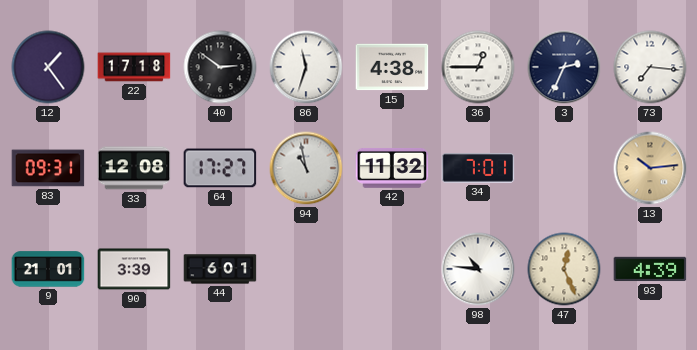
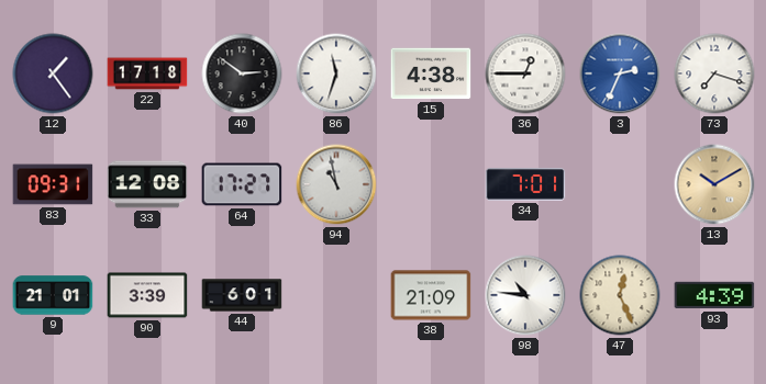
3 dial: navy -> blue (620, 74)
73: 7:16 -> 7:18 (714, 74)
42: 11:32 -> none (392, 168)
13: 10:14 -> 10:10 (714, 184)
38: none -> 21:09 (431, 295)
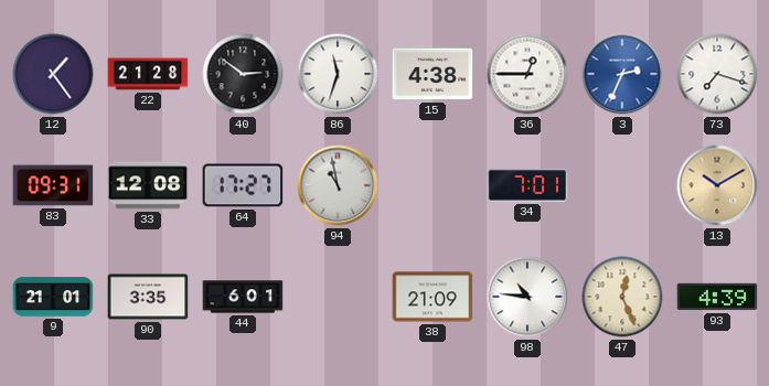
22: 17:18 -> 21:28 (148, 74)
90: 3:39 -> 3:35 (148, 297)
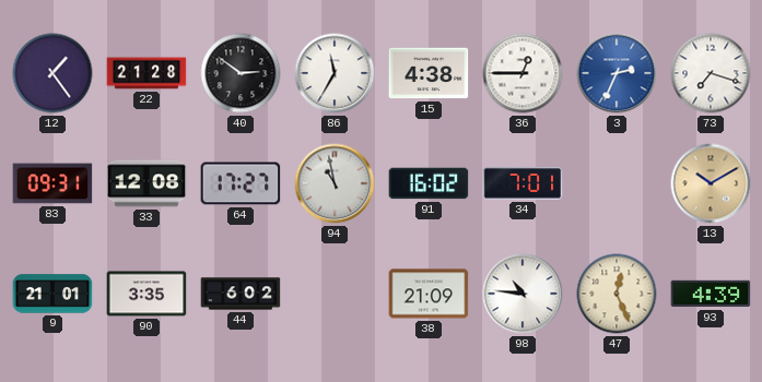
86: 11:33 -> 11:35 (335, 73)
91: none -> 16:02 (429, 183)
44: 6:01 -> 6:02 (241, 294)
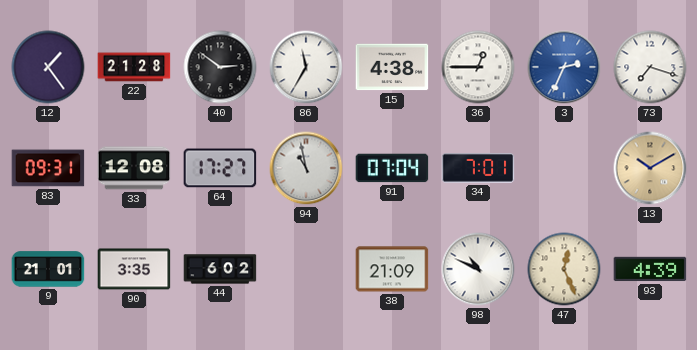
91: 16:02 -> 07:04 (392, 168)
98: 10:46 -> 10:49 (478, 269)
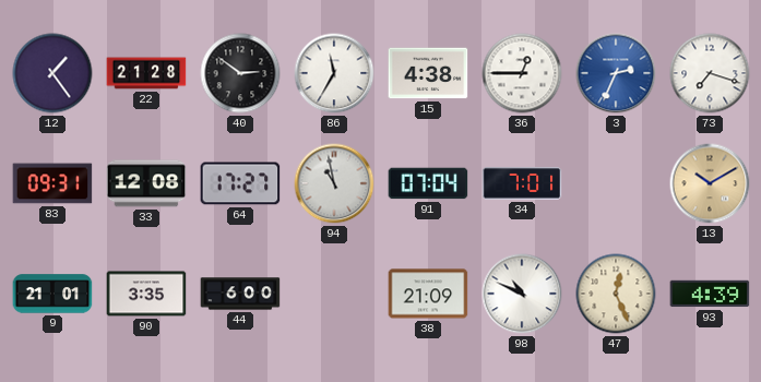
44: 6:02 -> 6:00 (240, 294)
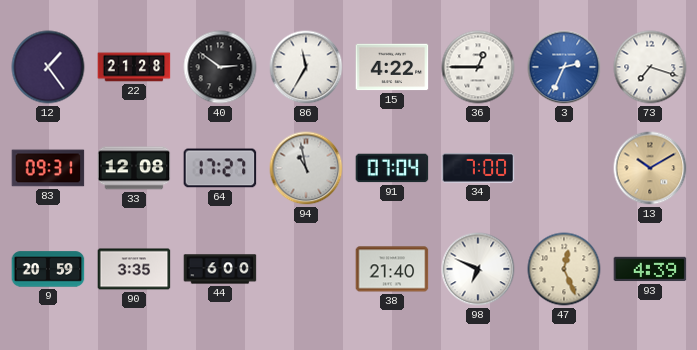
15: 4:38 -> 4:22 (392, 67)
34: 7:01 -> 7:00 (478, 168)
9: 21:01 -> 20:59 (48, 269)
38: 21:09 -> 21:40 (392, 269)
98: 10:49 -> 6:49 (478, 269)
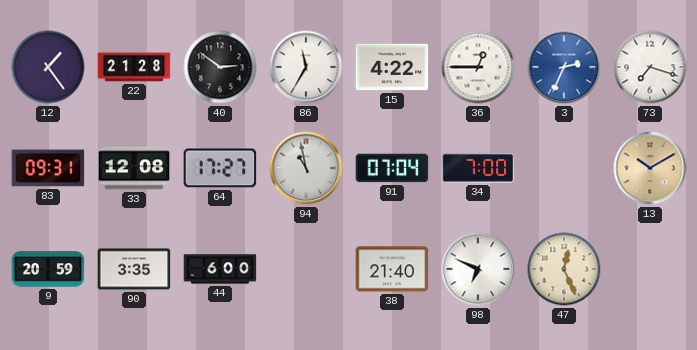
93: 4:39 -> none (650, 269)
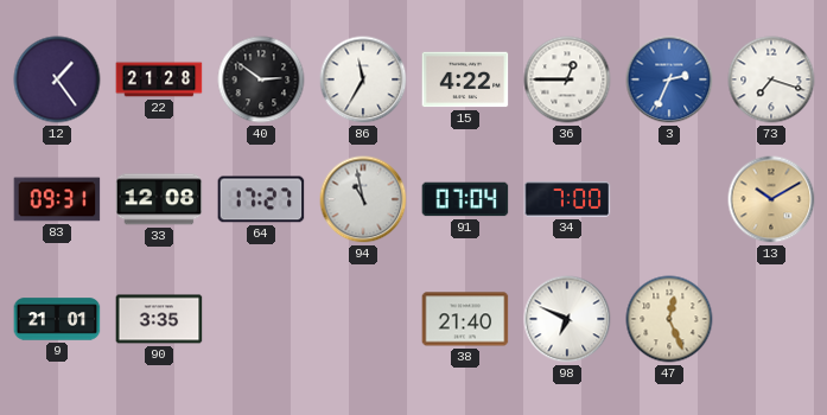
9: 20:59 -> 21:01 (57, 319)
44: 6:00 -> none (220, 269)
